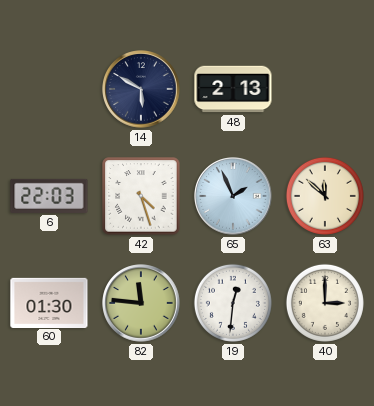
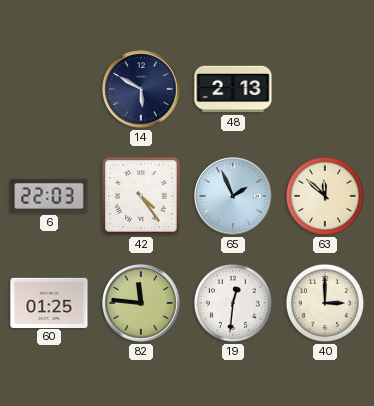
42: 4:27 -> 4:24 (141, 196)
60: 01:30 -> 01:25 (49, 302)
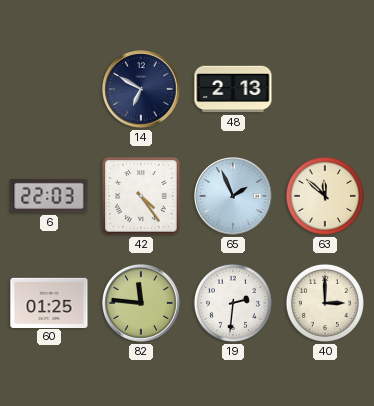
14: 5:50 -> 6:50 (141, 89)
19: 12:31 -> 2:31 (233, 303)
